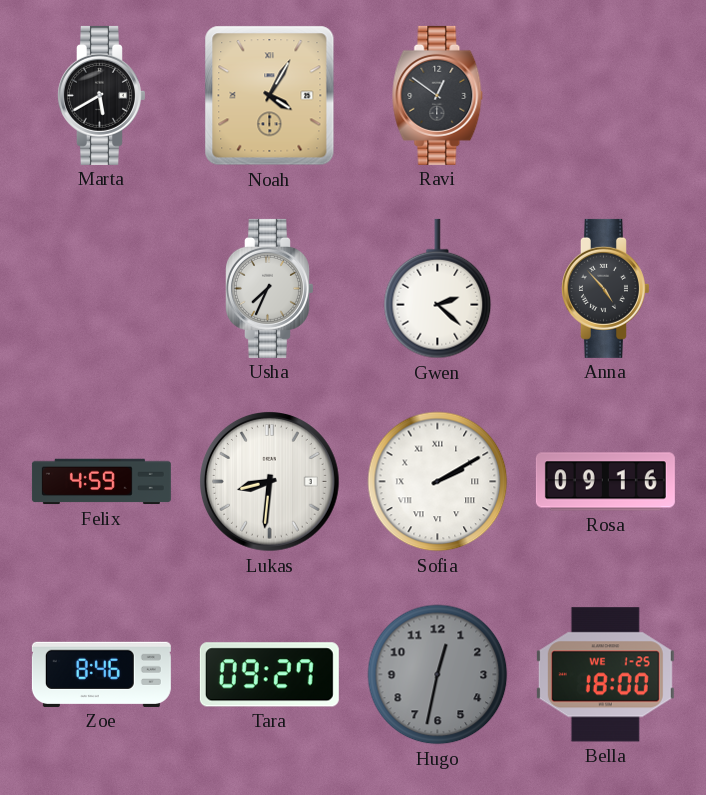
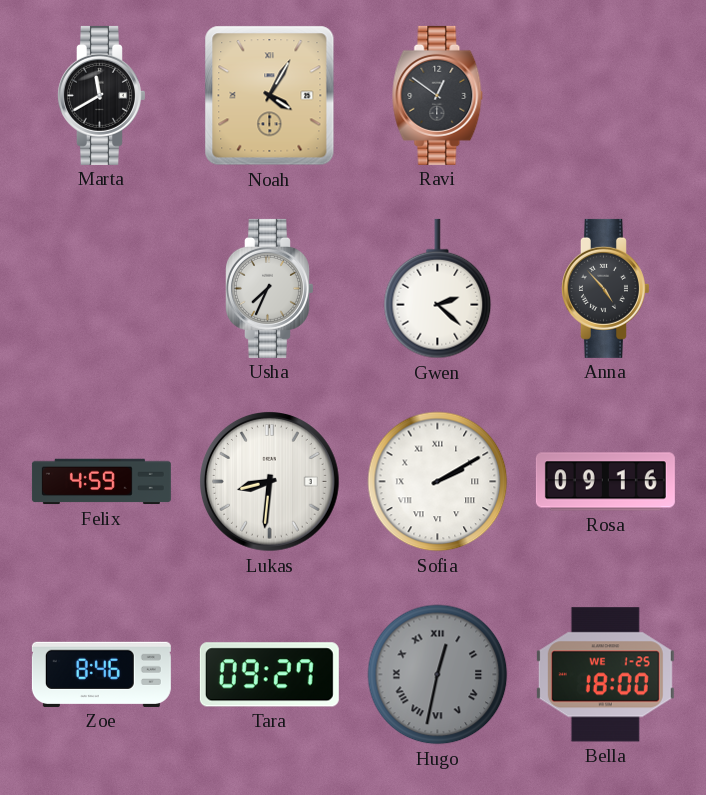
Marta: 5:40 -> 11:40 (102, 95)
Hugo numerals: Arabic -> Roman (438, 675)
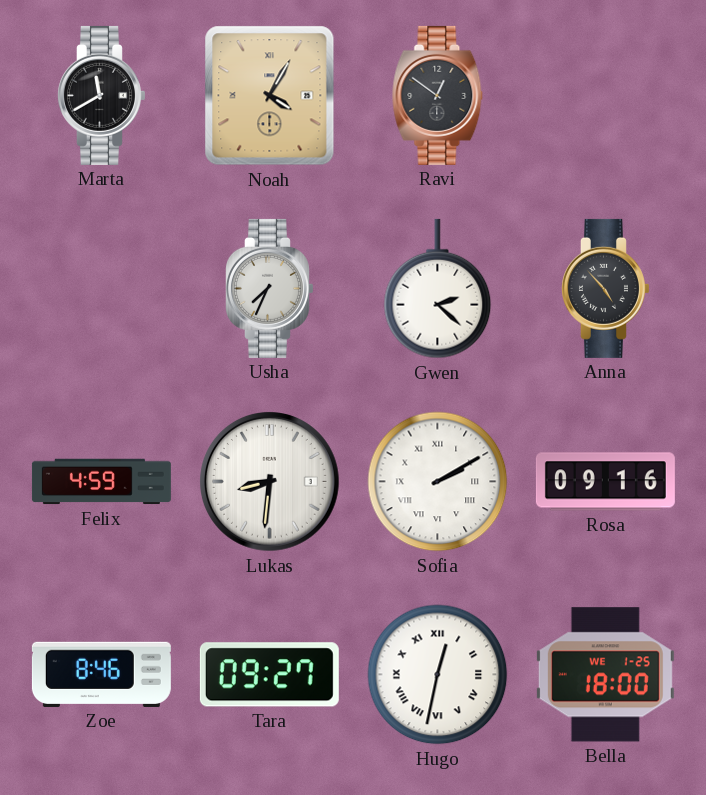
Hugo dial: grey -> white (438, 675)
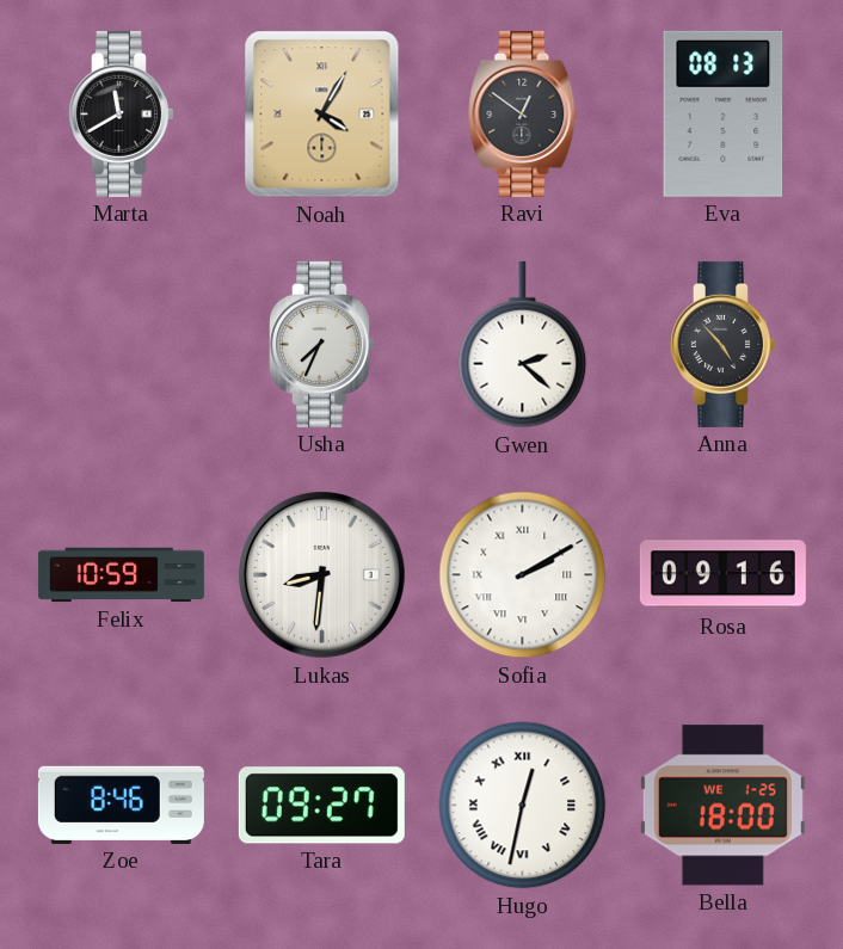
Eva: none -> 08:13 (724, 113)
Felix: 4:59 -> 10:59 (121, 575)
